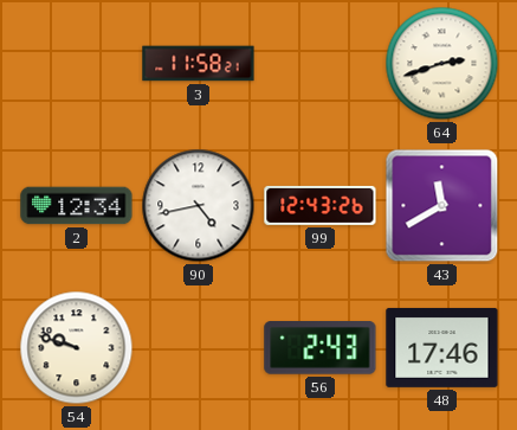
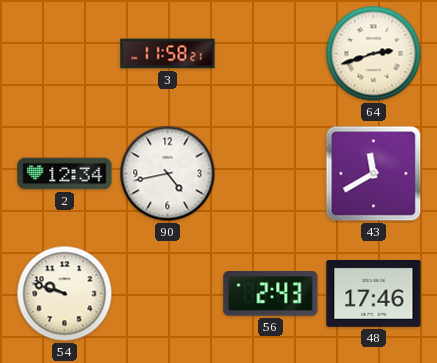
99: 12:43 -> none (321, 205)
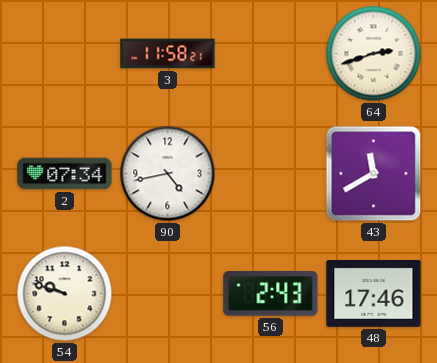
2: 12:34 -> 07:34 (65, 174)
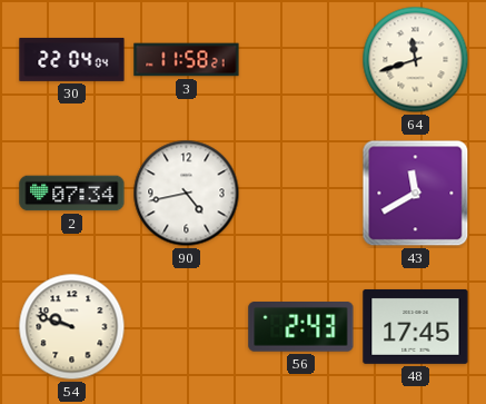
30: none -> 22:04 (72, 59)
64: 2:42 -> 11:42 (416, 60)
48: 17:46 -> 17:45 (416, 326)
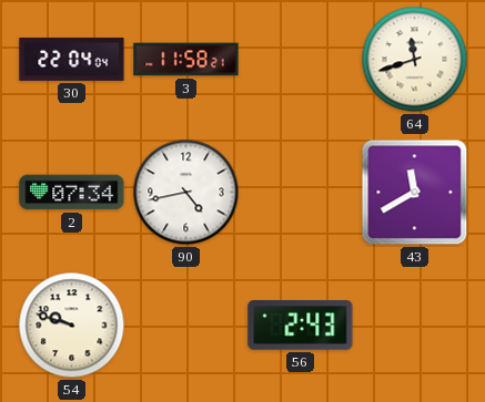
48: 17:45 -> none (416, 326)
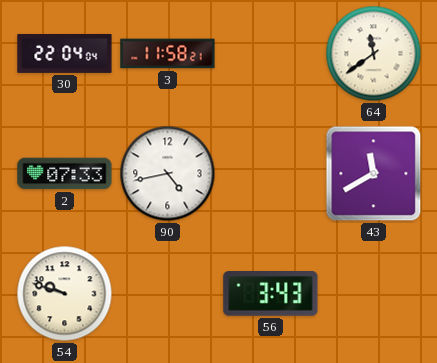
64: 11:42 -> 11:39 (374, 54)
2: 07:34 -> 07:33 (65, 174)
56: 2:43 -> 3:43 (271, 294)
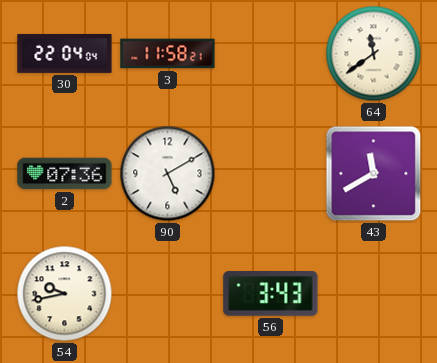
2: 07:33 -> 07:36 (65, 174)
90: 4:43 -> 5:10 (168, 174)
54: 9:48 -> 9:43 (65, 294)
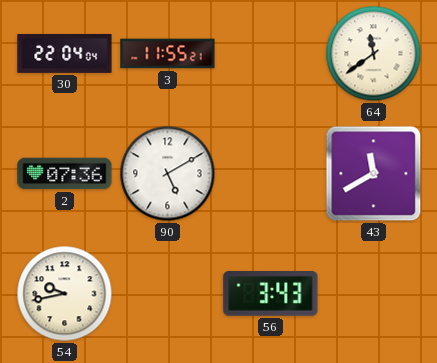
3: 11:58 -> 11:55 (168, 54)
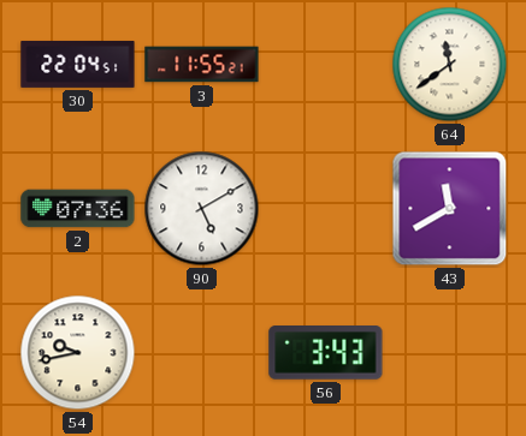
30: 22:04:04 -> 22:04:51 (78, 64)
